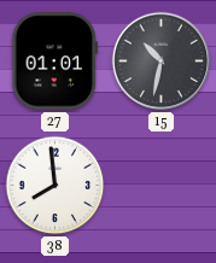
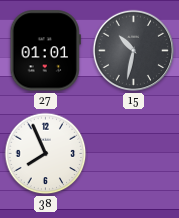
38: 7:59 -> 7:56 (46, 154)
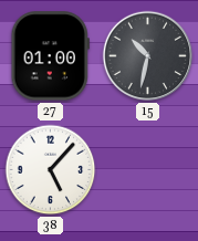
27: 01:01 -> 01:00 (50, 56)
38: 7:56 -> 5:07 (51, 170)
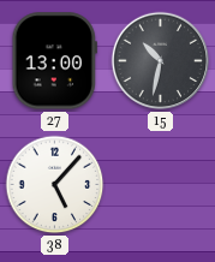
27: 01:00 -> 13:00 (54, 61)
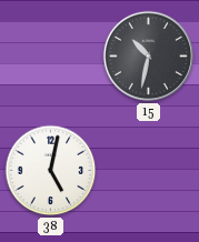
27: 13:00 -> none (54, 61)
38: 5:07 -> 5:02 (51, 171)
